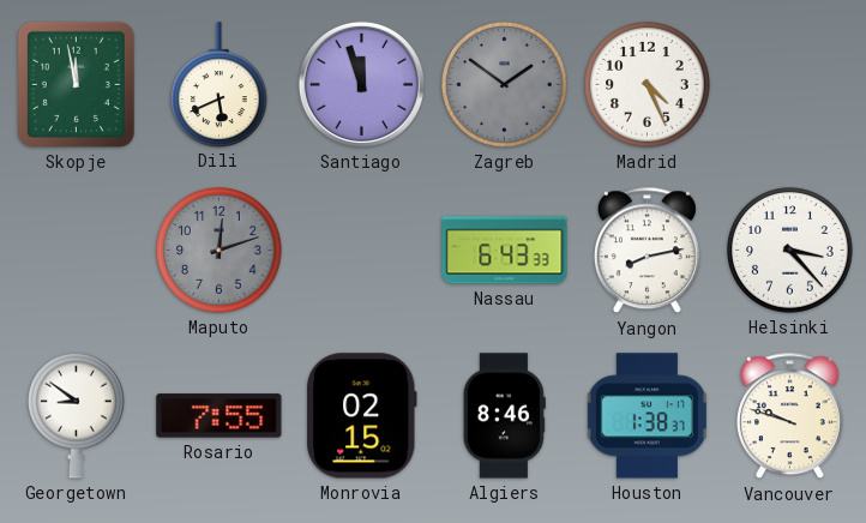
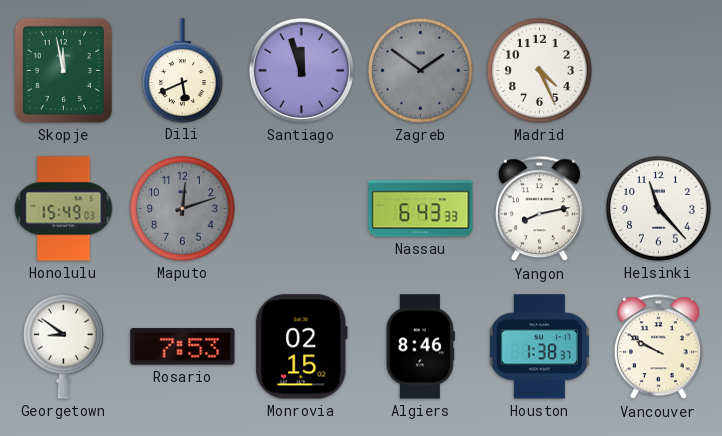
Honolulu: none -> 15:49 (64, 209)
Helsinki: 3:23 -> 11:23 (659, 209)
Rosario: 7:55 -> 7:53 (183, 347)
Vancouver: 9:48 -> 9:50 (658, 347)
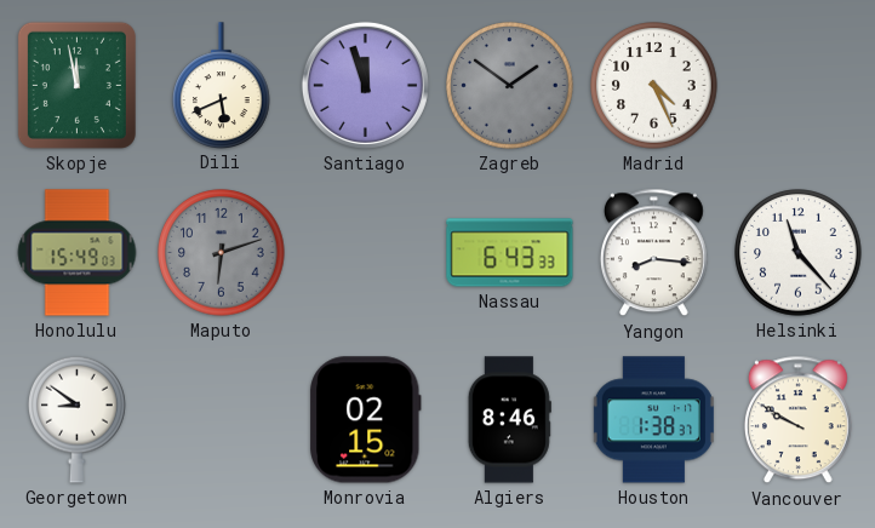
Maputo: 12:12 -> 6:12 (222, 253)
Yangon: 8:13 -> 8:16 (653, 253)
Rosario: 7:53 -> none (183, 347)
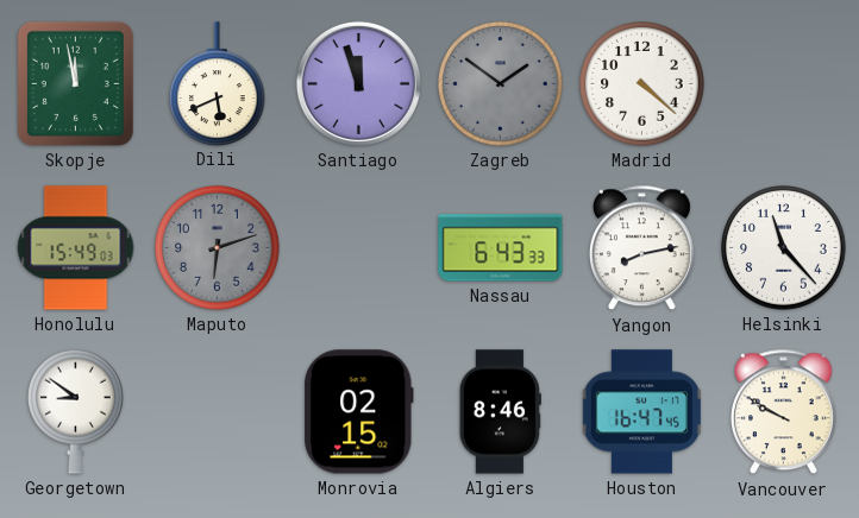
Madrid: 4:26 -> 4:22 (642, 84)
Yangon: 8:16 -> 8:13 (641, 248)
Houston: 1:38 -> 16:47 (641, 412)
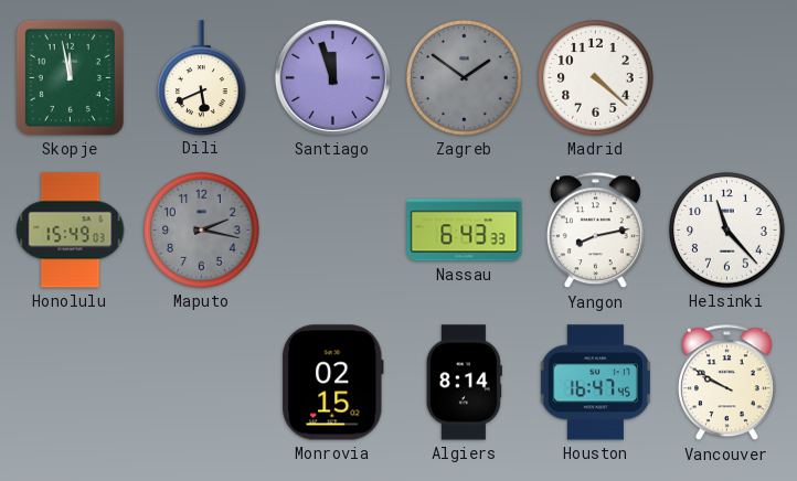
Maputo: 6:12 -> 2:17 (202, 231)
Georgetown: 8:51 -> none (76, 411)
Algiers: 8:46 -> 8:14 (464, 383)
